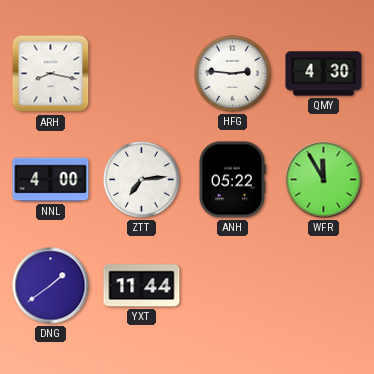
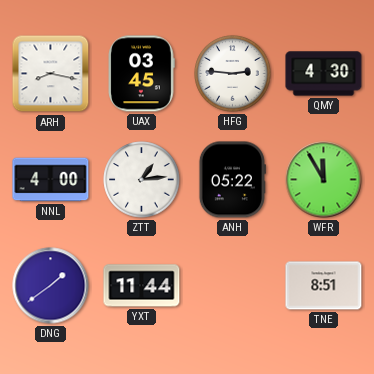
UAX: none -> 03:45 (141, 74)
ZTT: 7:14 -> 1:14 (142, 180)
TNE: none -> 8:51 (324, 286)
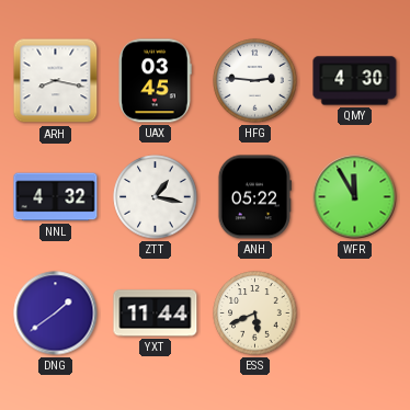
NNL: 4:00 -> 4:32 (56, 197)
ZTT: 1:14 -> 1:17 (156, 197)
ESS: none -> 5:41 (255, 314)
TNE: 8:51 -> none (324, 286)
